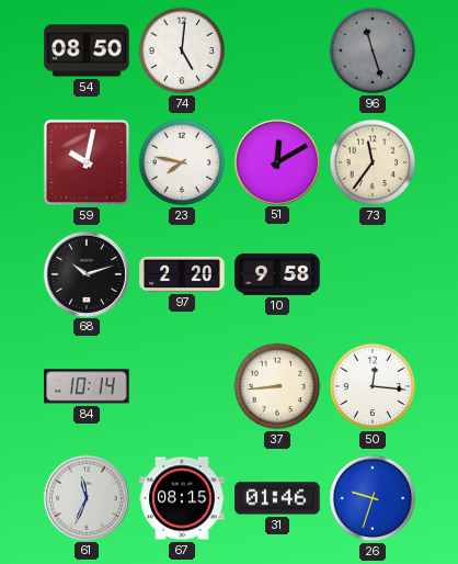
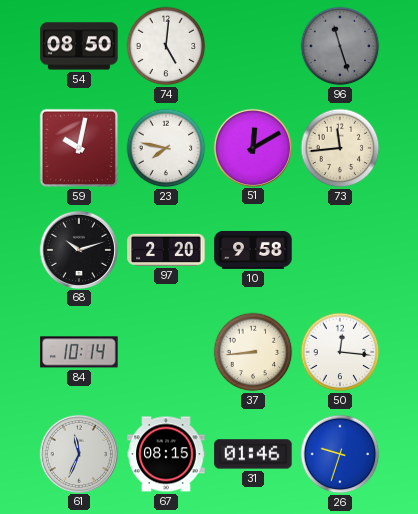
73: 11:36 -> 11:44 (340, 148)
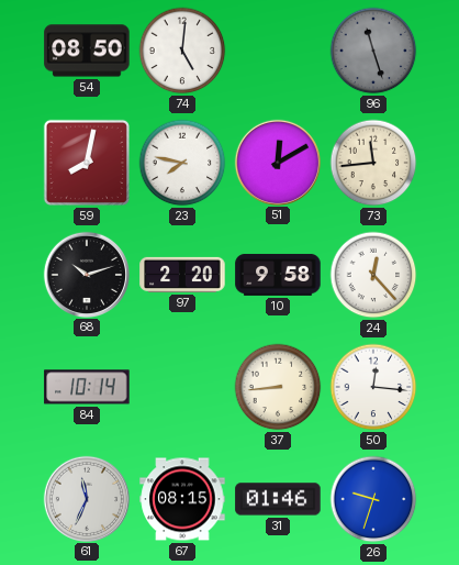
59: 10:02 -> 8:02 (87, 163)
24: none -> 12:23 (373, 275)
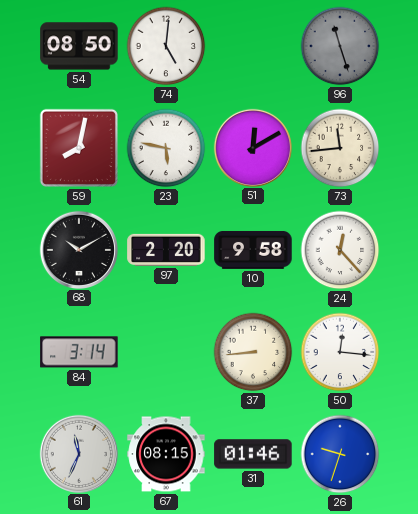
23: 7:47 -> 5:47 (166, 148)
68: 10:12 -> 10:10 (78, 249)
84: 10:14 -> 3:14 (79, 352)
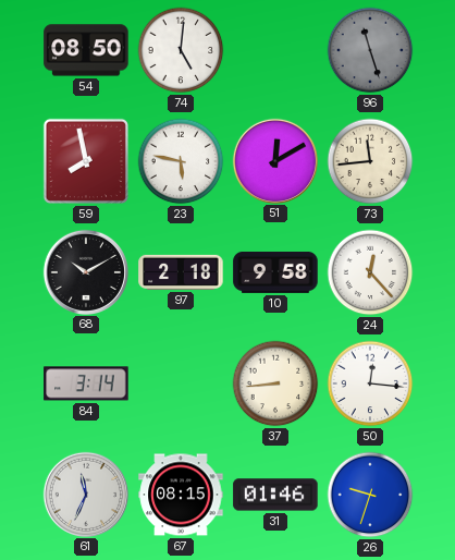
59: 8:02 -> 7:58 (86, 161)
97: 2:20 -> 2:18 (181, 272)
